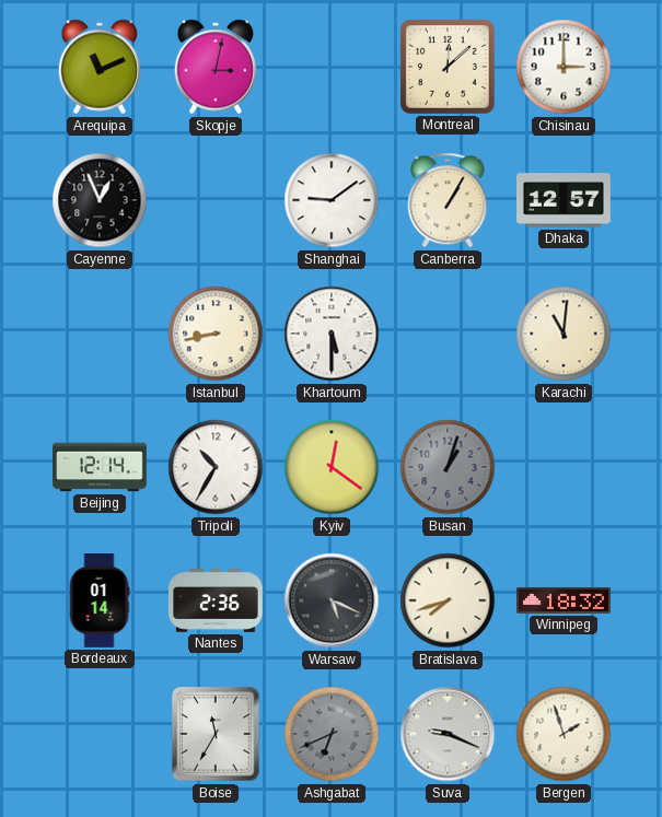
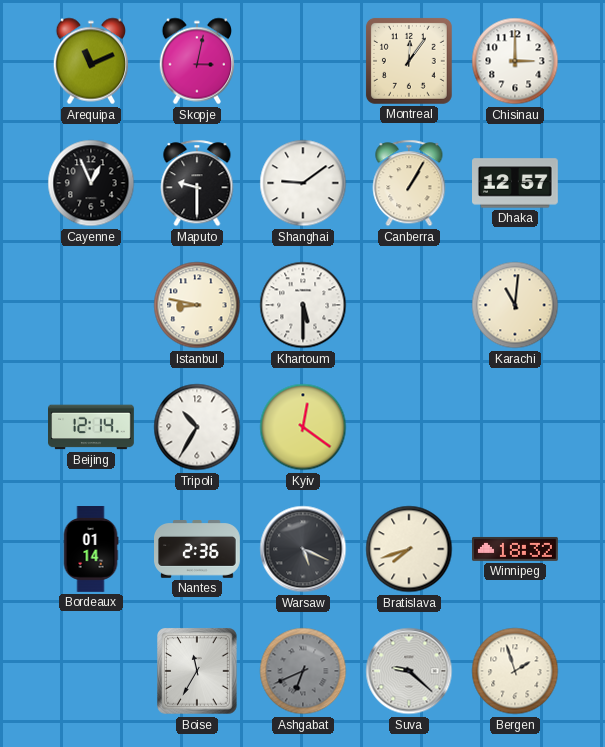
Montreal: 12:08 -> 12:06 (409, 61)
Maputo: none -> 9:30 (197, 183)
Istanbul: 8:43 -> 8:47 (197, 305)
Busan: 1:03 -> none (448, 467)
Suva: 9:19 -> 9:22 (409, 671)
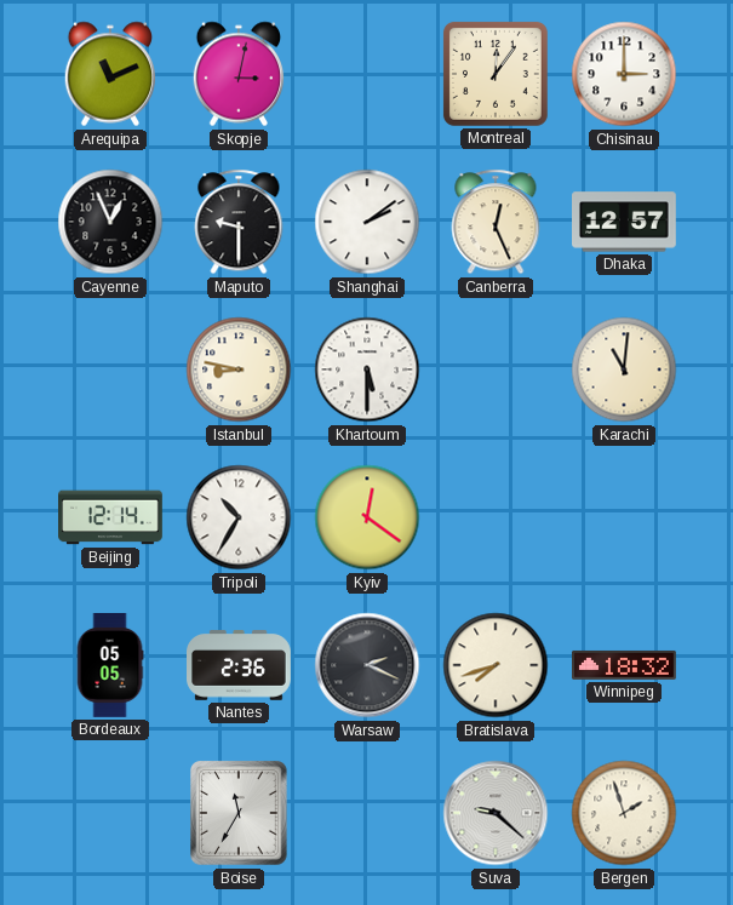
Shanghai: 9:09 -> 2:09 (367, 222)
Canberra: 1:05 -> 12:26 (496, 222)
Bordeaux: 01:14 -> 05:05 (110, 666)
Warsaw: 5:19 -> 2:19 (367, 665)
Ashgabat: 6:41 -> none (303, 671)
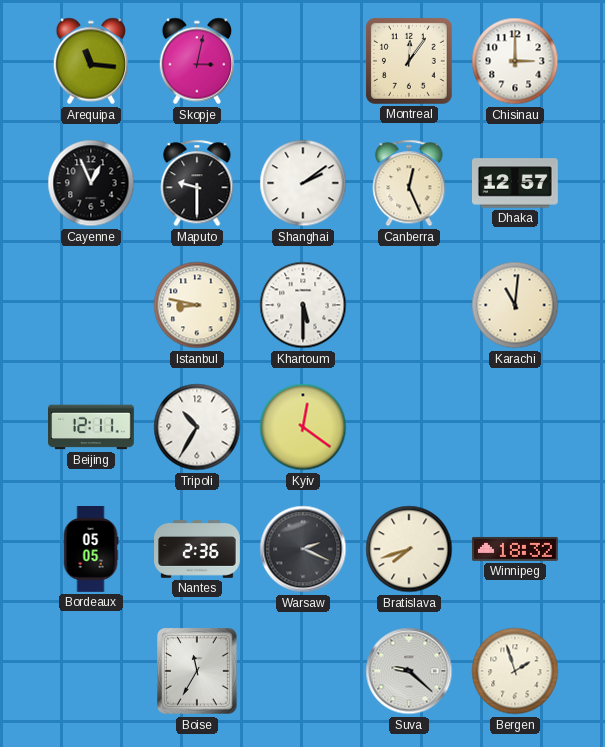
Arequipa: 11:11 -> 11:16 (91, 61)
Beijing: 12:14 -> 12:11 (92, 427)
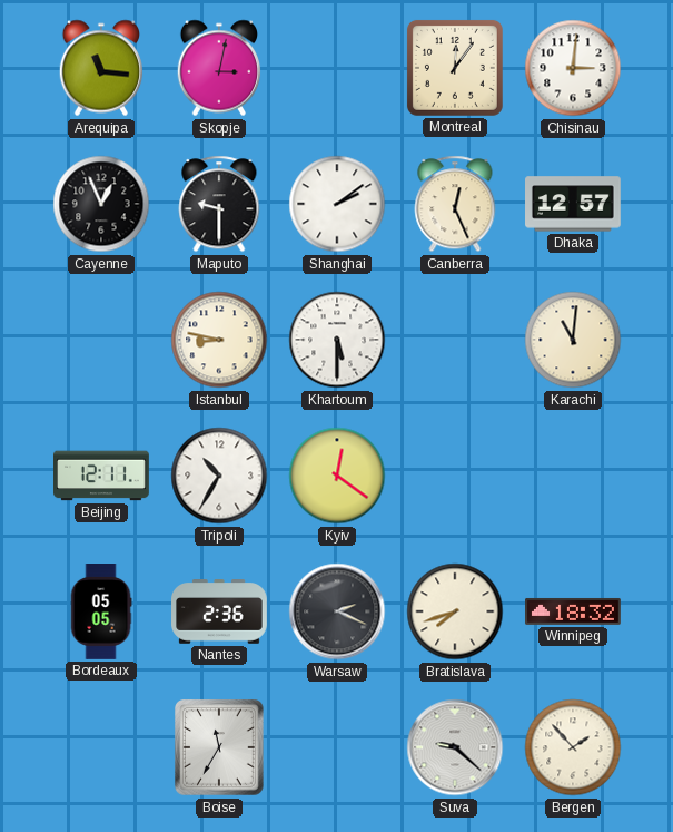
Chisinau: 3:00 -> 3:01 (573, 68)
Bergen: 1:57 -> 1:53 (573, 747)
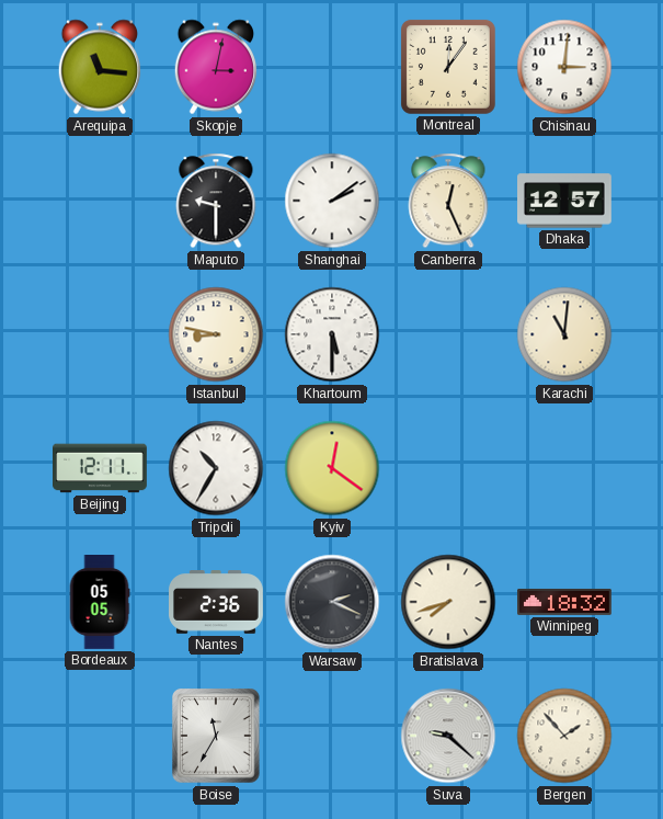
Cayenne: 12:56 -> none (101, 204)
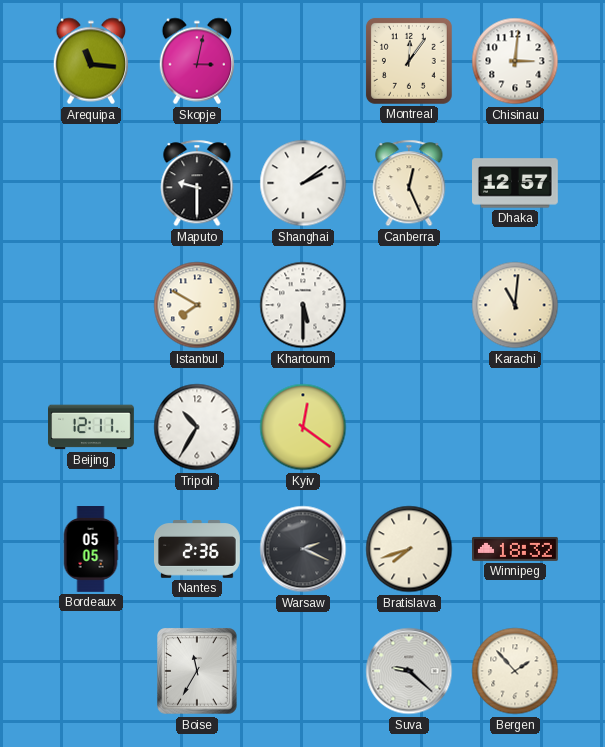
Istanbul: 8:47 -> 7:50 (197, 305)
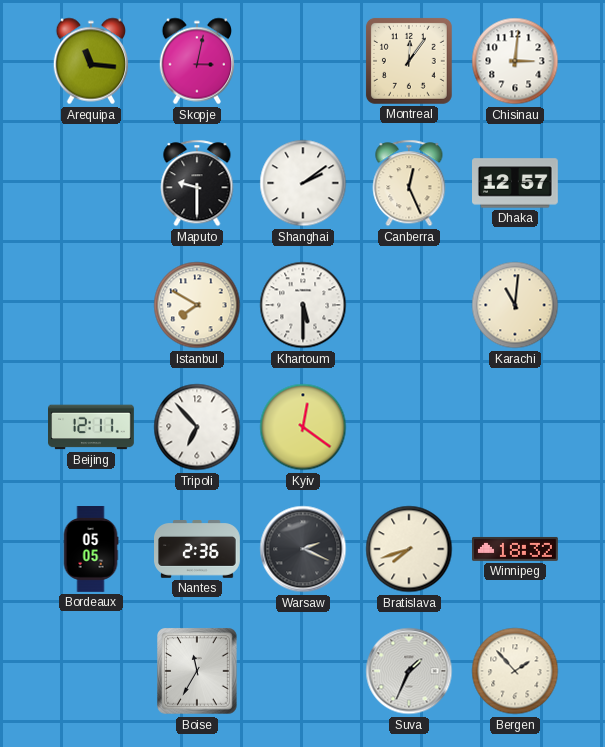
Tripoli: 10:35 -> 6:53 (197, 427)
Suva: 9:22 -> 1:34 (409, 671)
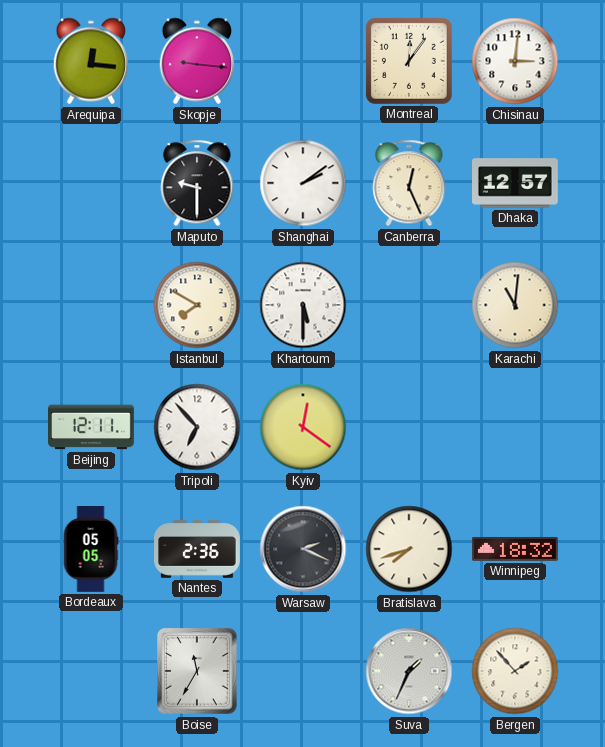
Arequipa: 11:16 -> 12:16 (91, 61)
Skopje: 3:02 -> 9:16 (197, 61)
